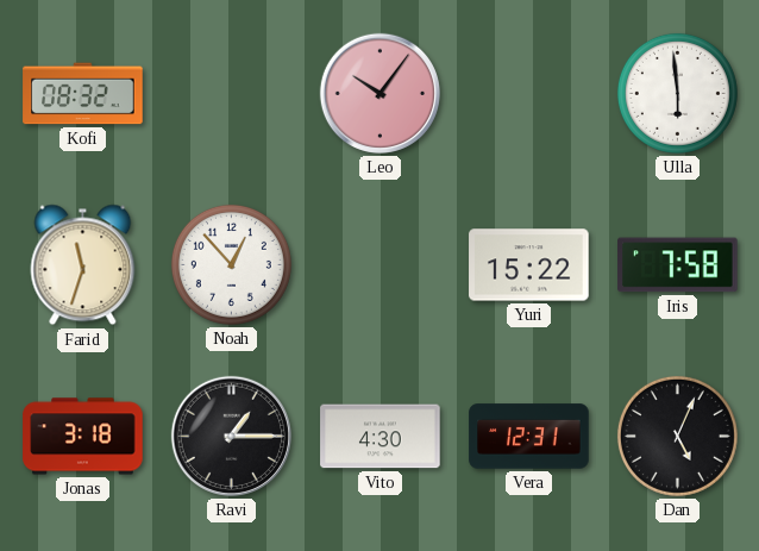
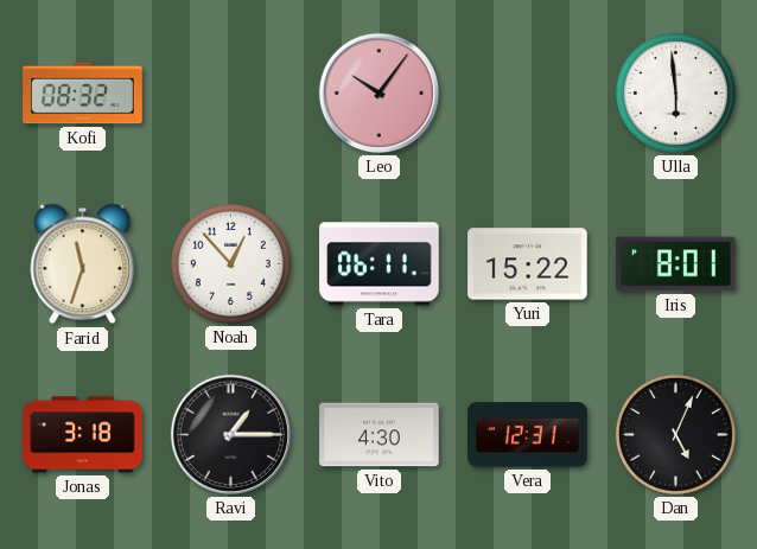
Tara: none -> 06:11 (380, 264)
Iris: 7:58 -> 8:01 (676, 264)
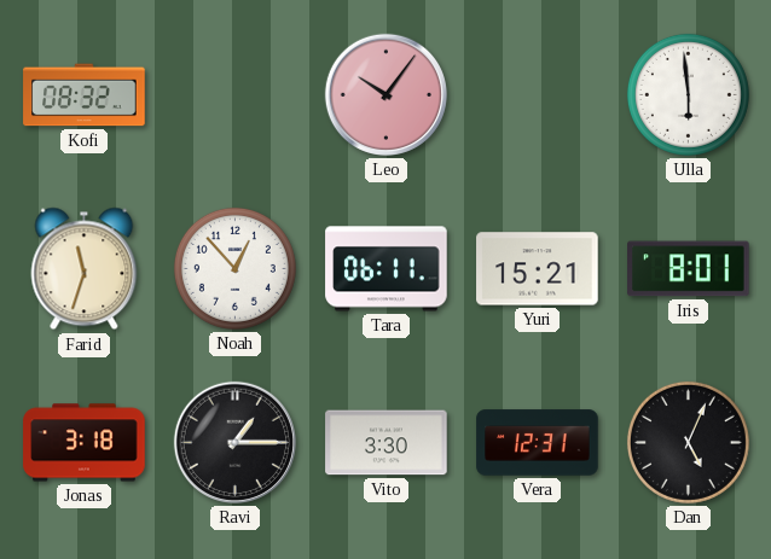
Yuri: 15:22 -> 15:21 (538, 269)
Vito: 4:30 -> 3:30 (387, 443)
